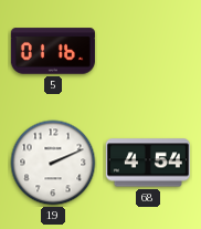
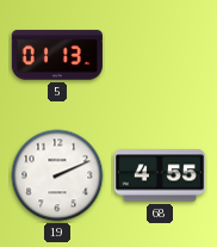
5: 01:16 -> 01:13 (57, 55)
68: 4:54 -> 4:55 (160, 175)
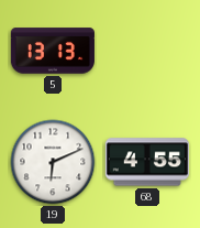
5: 01:13 -> 13:13 (53, 51)
19: 2:11 -> 6:11 (53, 162)
